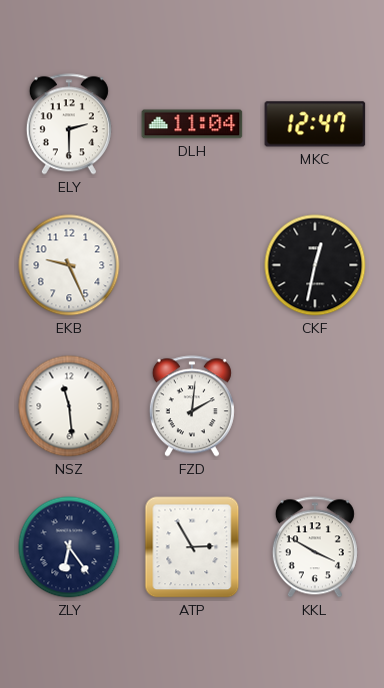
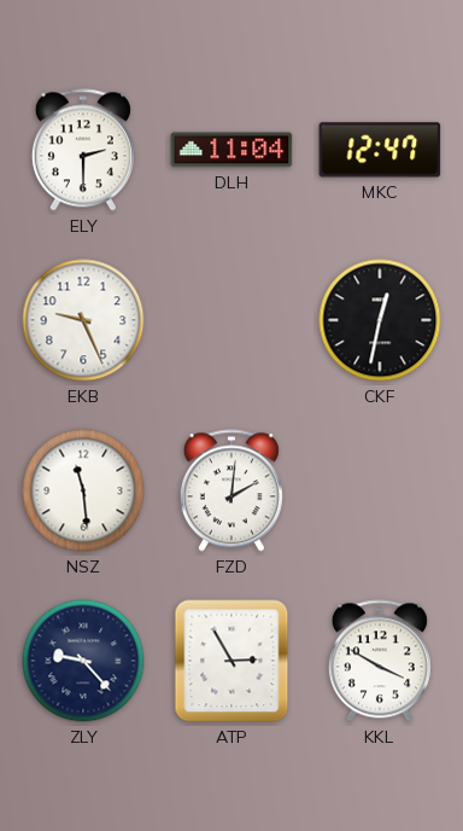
ZLY: 6:24 -> 9:23 (83, 661)
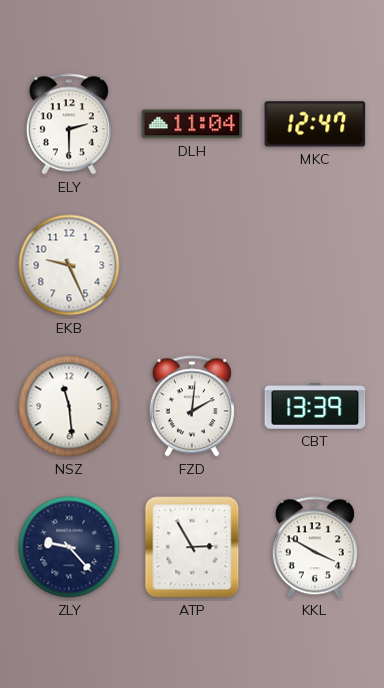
CKF: 12:32 -> none (380, 320)
CBT: none -> 13:39 (315, 406)
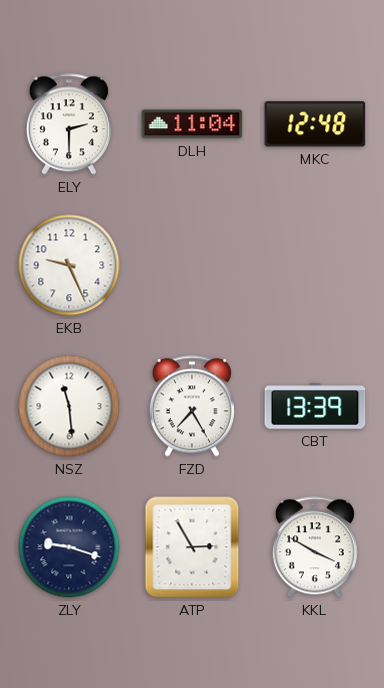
MKC: 12:47 -> 12:48 (315, 124)
FZD: 2:01 -> 7:25 (192, 406)
ZLY: 9:23 -> 9:18 (69, 547)
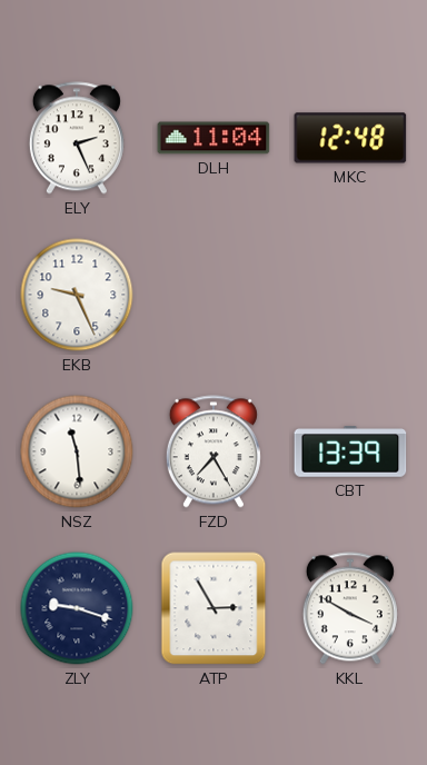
ELY: 2:30 -> 2:26 (77, 138)
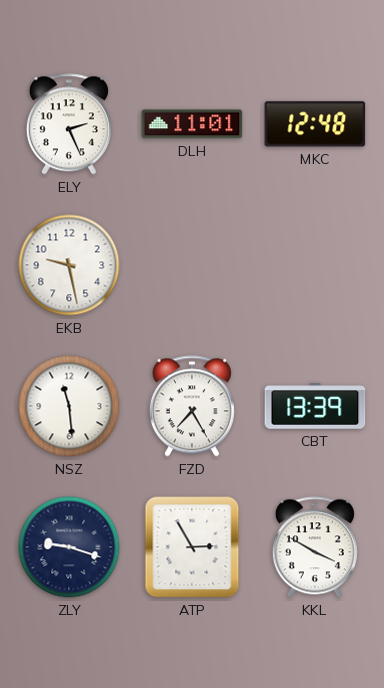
DLH: 11:04 -> 11:01 (192, 124)
EKB: 9:26 -> 9:28 (69, 265)
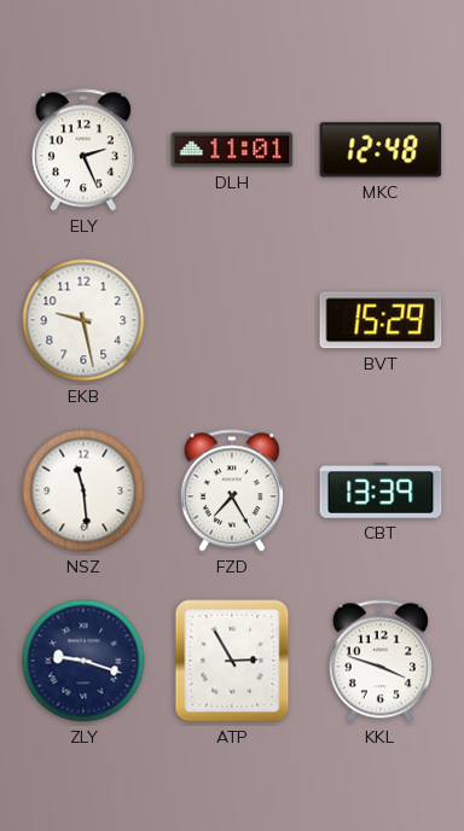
BVT: none -> 15:29 (381, 320)
KKL: 3:50 -> 3:48 (381, 661)
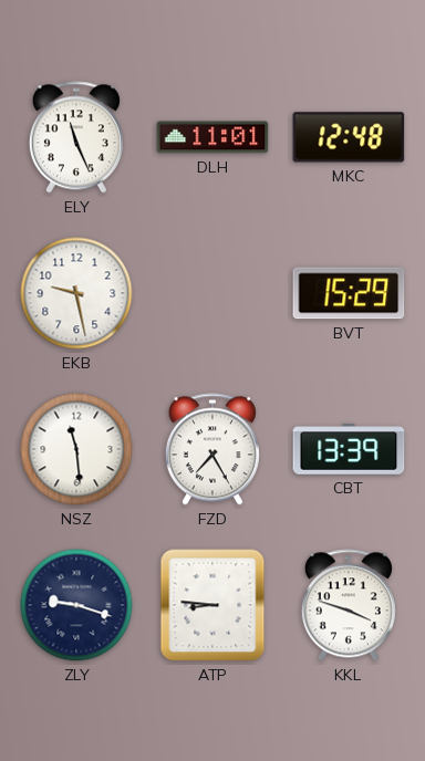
ELY: 2:26 -> 11:26 (76, 137)
ATP: 2:55 -> 8:46 (212, 605)
